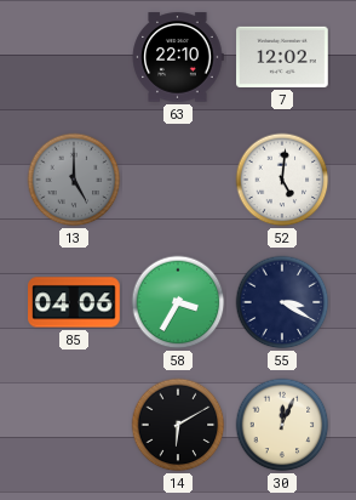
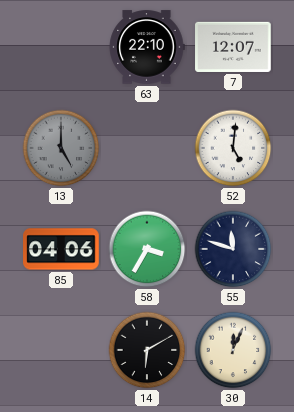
7: 12:02 -> 12:07 (233, 47)
55: 3:20 -> 11:48 (233, 249)
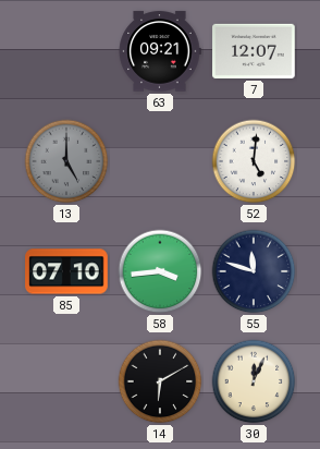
63: 22:10 -> 09:21 (160, 51)
85: 04:06 -> 07:10 (66, 271)
58: 3:35 -> 3:44 (160, 271)
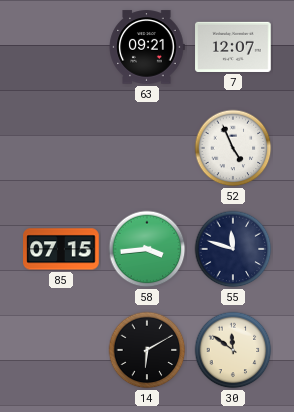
13: 5:00 -> none (66, 161)
52: 5:01 -> 4:56 (233, 148)
85: 07:10 -> 07:15 (61, 249)
30: 12:04 -> 11:51 (233, 350)
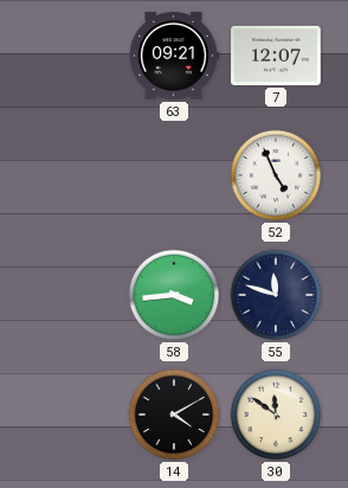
85: 07:15 -> none (61, 249)
14: 6:10 -> 4:10 (174, 415)
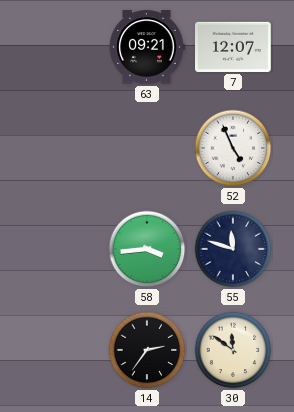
14: 4:10 -> 2:36 (147, 350)
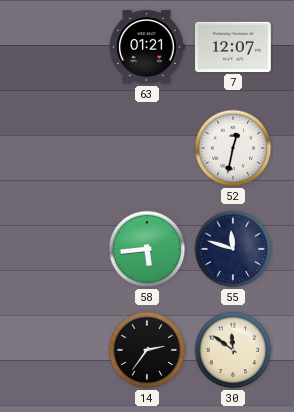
63: 09:21 -> 01:21 (147, 47)
52: 4:56 -> 12:32 (233, 148)
58: 3:44 -> 5:44 (147, 249)
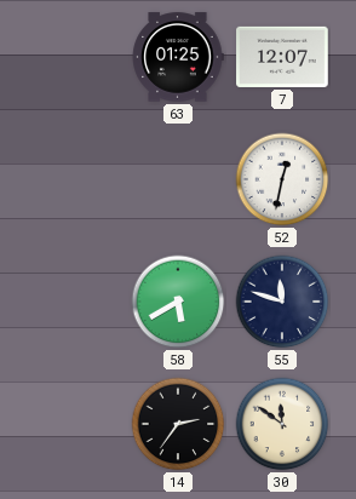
63: 01:21 -> 01:25 (178, 57)
58: 5:44 -> 5:40 (178, 302)
